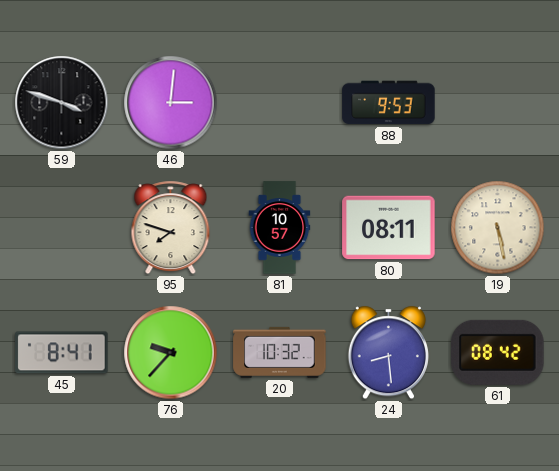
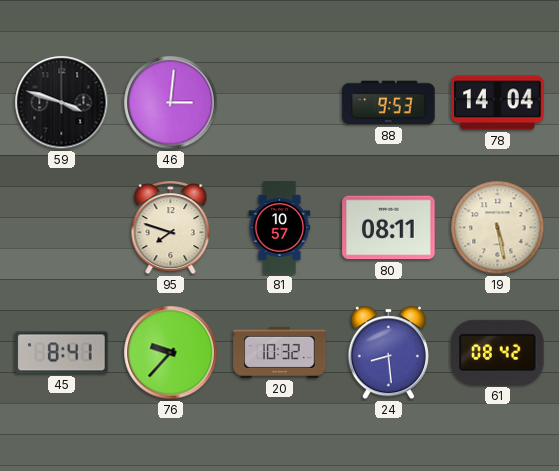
78: none -> 14:04 (498, 103)
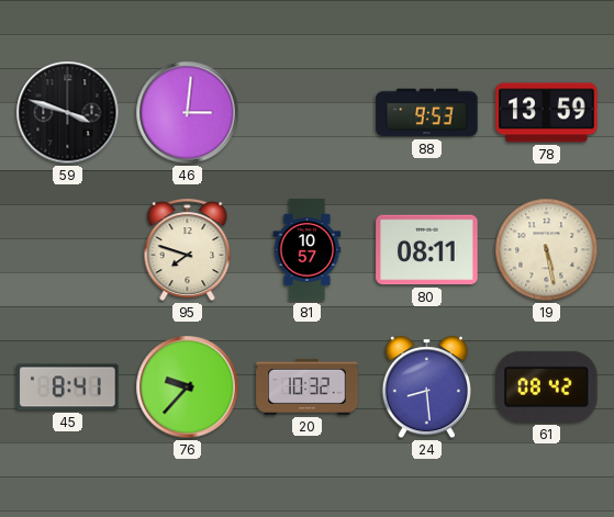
78: 14:04 -> 13:59 (547, 113)
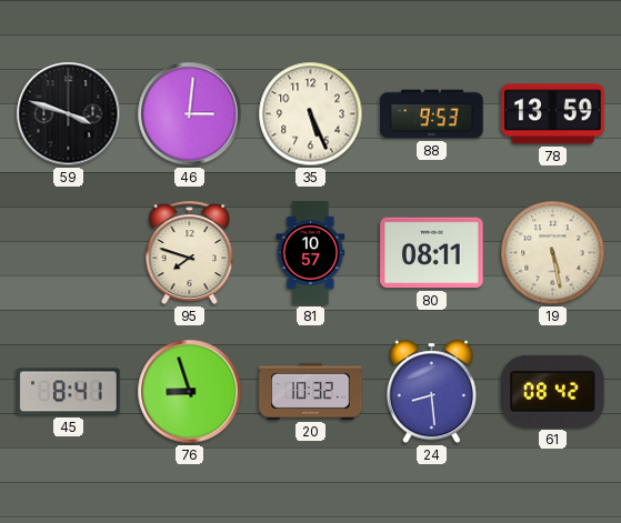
35: none -> 5:26 (311, 114)
76: 9:37 -> 8:57 (190, 392)
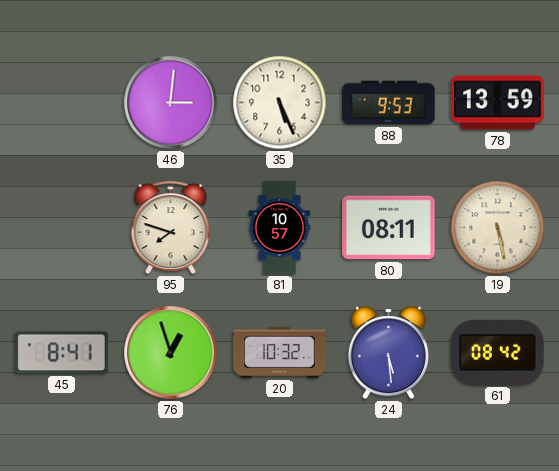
59: 3:48 -> none (69, 114)
76: 8:57 -> 12:57 (171, 353)
24: 8:29 -> 5:29 (388, 353)
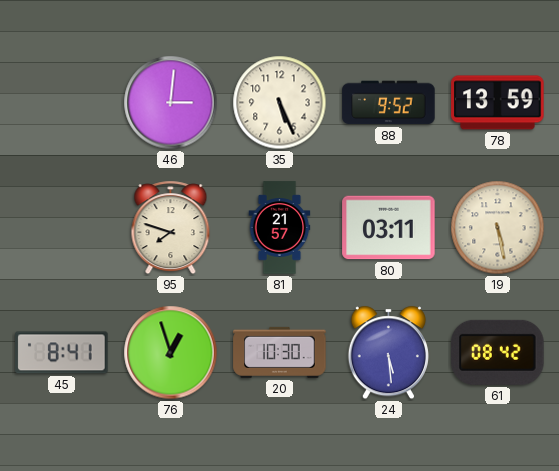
88: 9:53 -> 9:52 (389, 103)
81: 10:57 -> 21:57 (280, 228)
80: 08:11 -> 03:11 (389, 228)
20: 10:32 -> 10:30 (280, 352)
